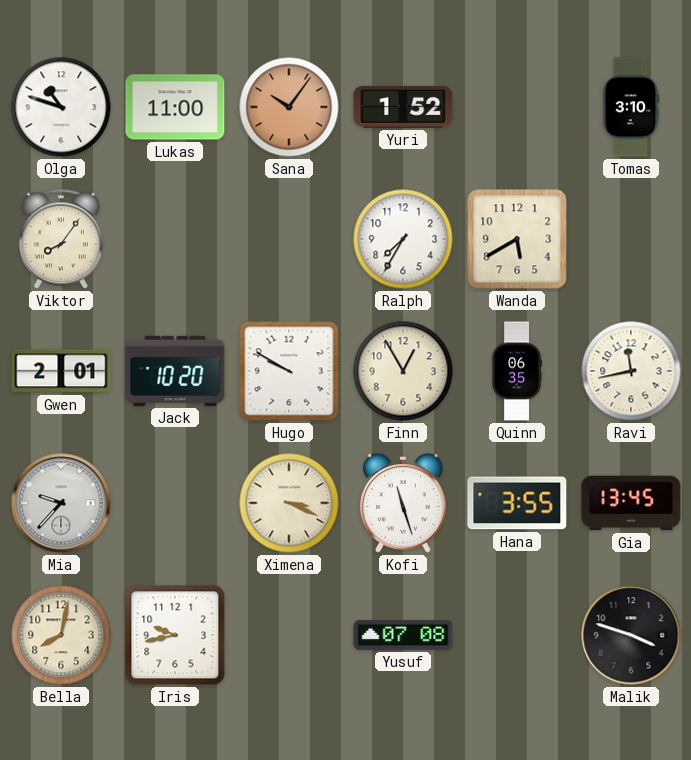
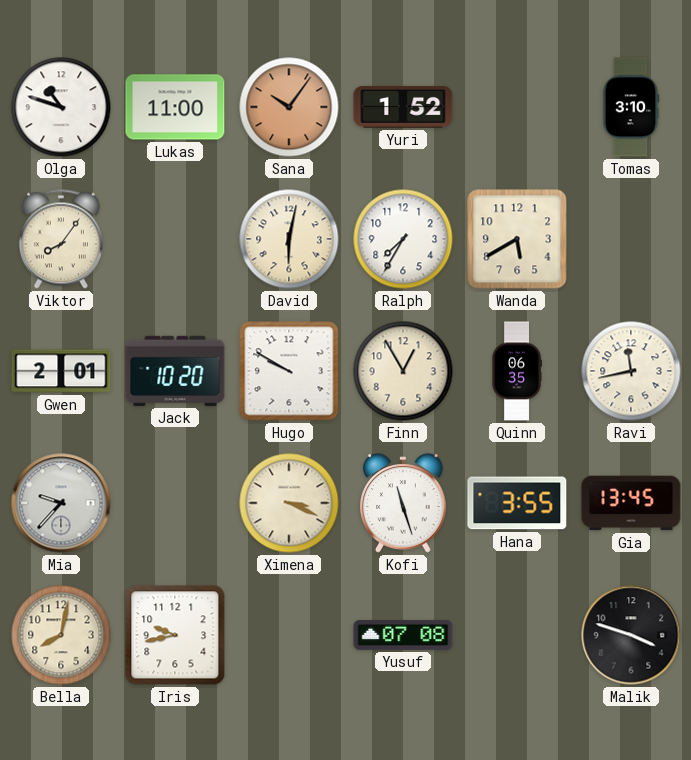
David: none -> 6:02 (289, 239)
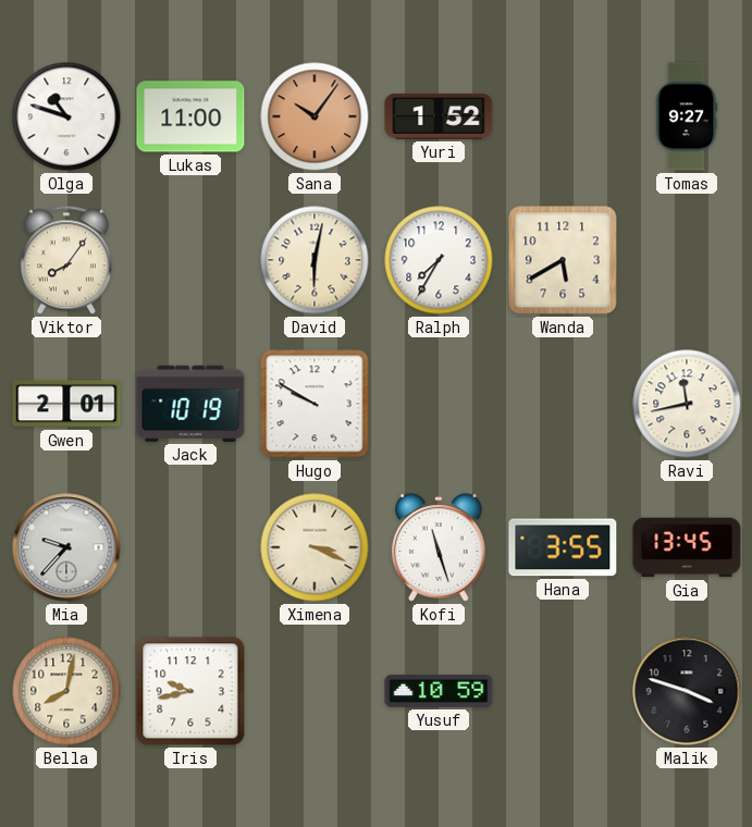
Tomas: 3:10 -> 9:27 (687, 116)
Jack: 10:20 -> 10:19 (190, 404)
Finn: 12:55 -> none (403, 371)
Quinn: 06:35 -> none (517, 371)
Yusuf: 07:08 -> 10:59 (439, 691)
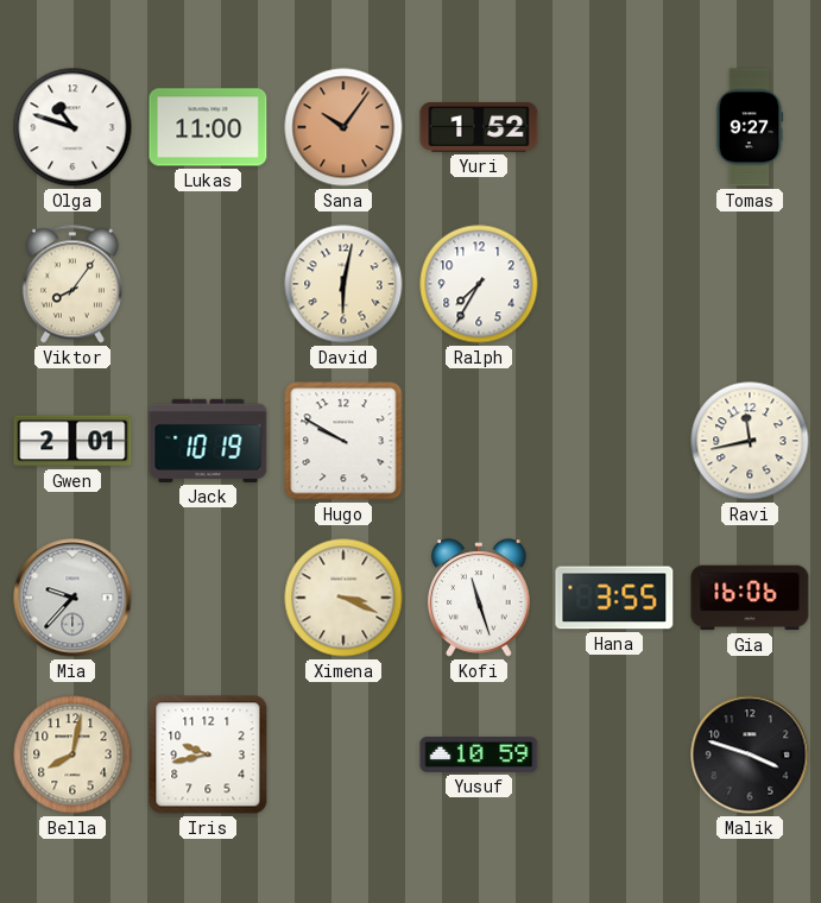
Wanda: 5:40 -> none (563, 260)
Gia: 13:45 -> 16:06 (750, 598)
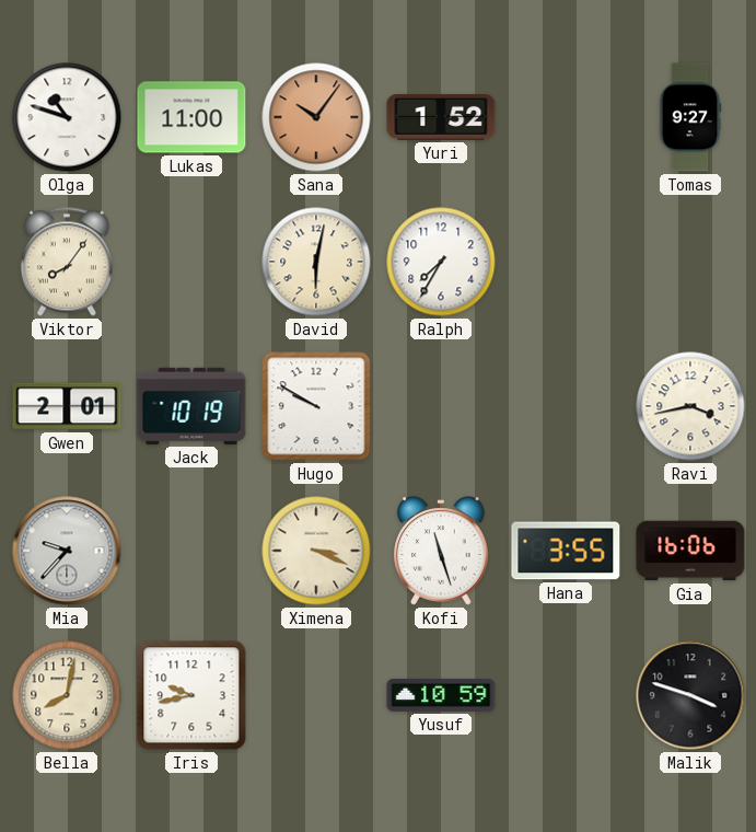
Ravi: 11:43 -> 3:43 (690, 406)
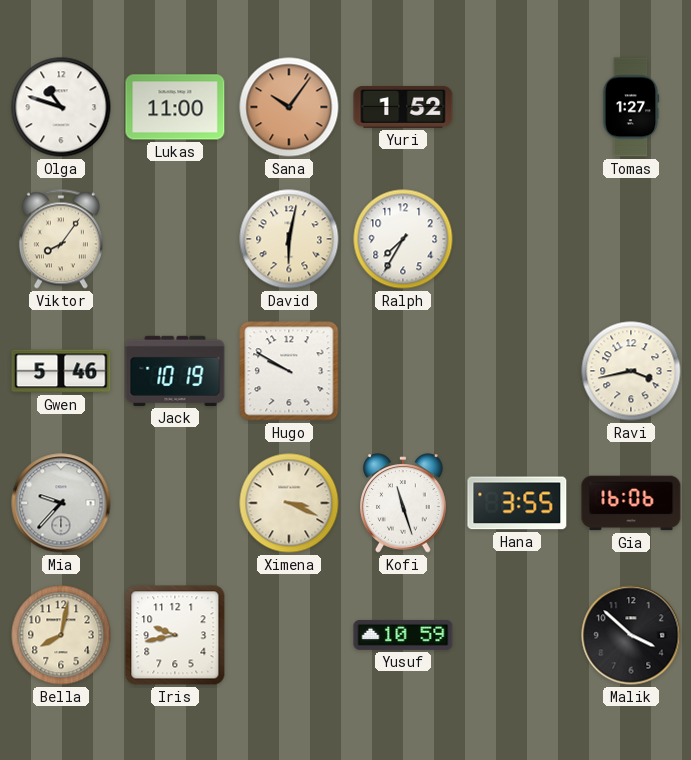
Tomas: 9:27 -> 1:27 (631, 107)
Gwen: 2:01 -> 5:46 (61, 371)
Malik: 3:48 -> 3:52 (631, 635)
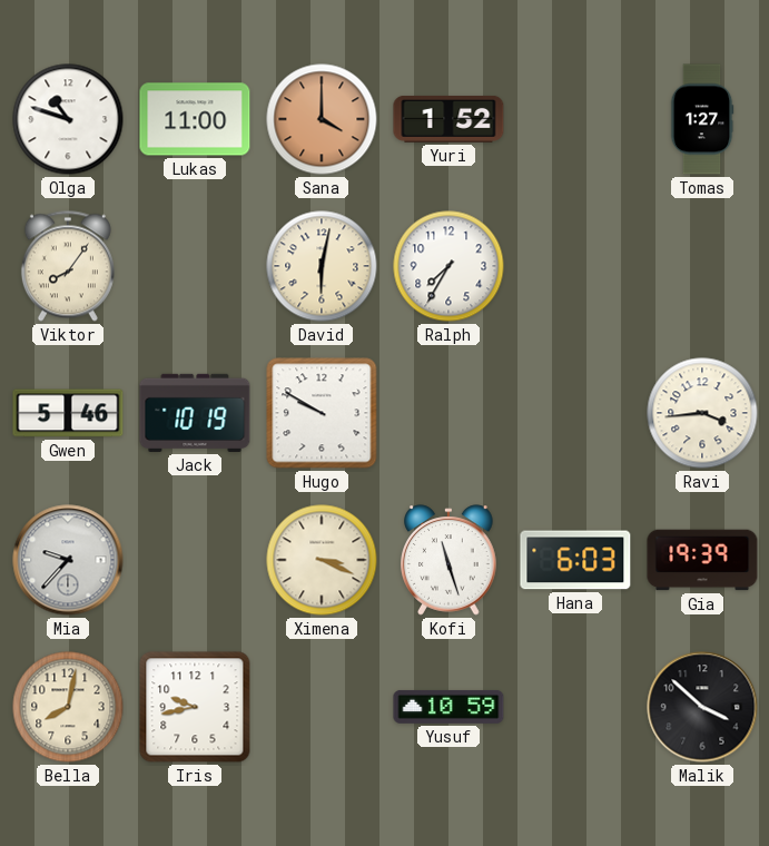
Sana: 10:06 -> 4:00 (322, 119)
Ravi: 3:43 -> 3:44 (702, 413)
Hana: 3:55 -> 6:03 (575, 560)
Gia: 16:06 -> 19:39 (702, 560)
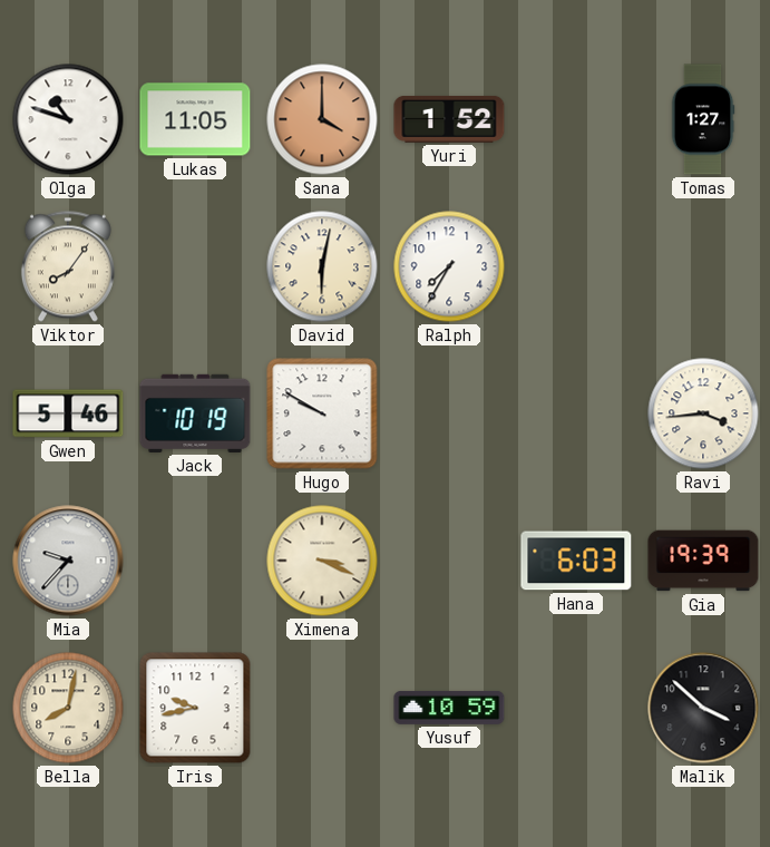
Lukas: 11:00 -> 11:05 (195, 119)
Kofi: 11:27 -> none (448, 560)
